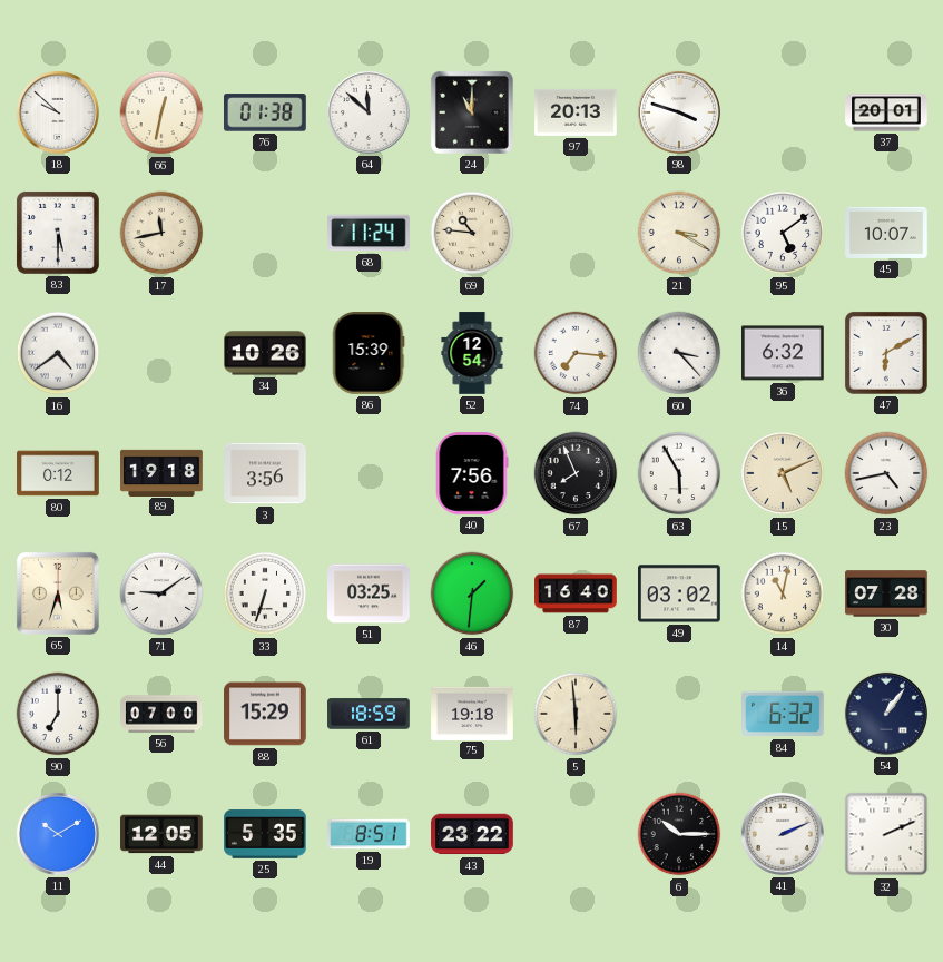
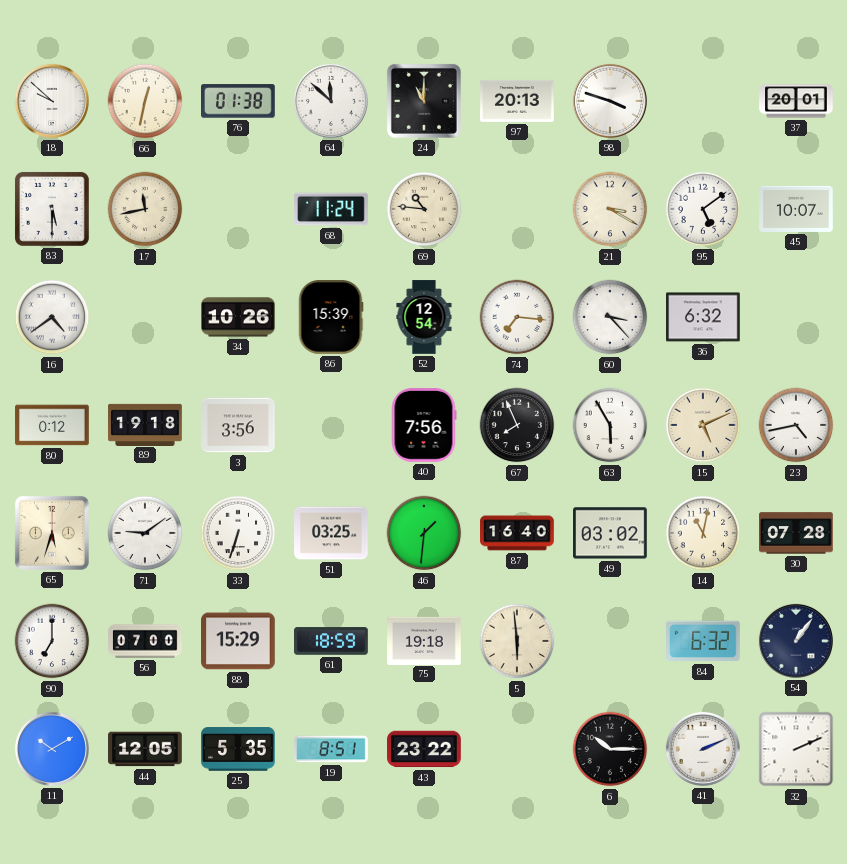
47: 6:10 -> none (886, 353)
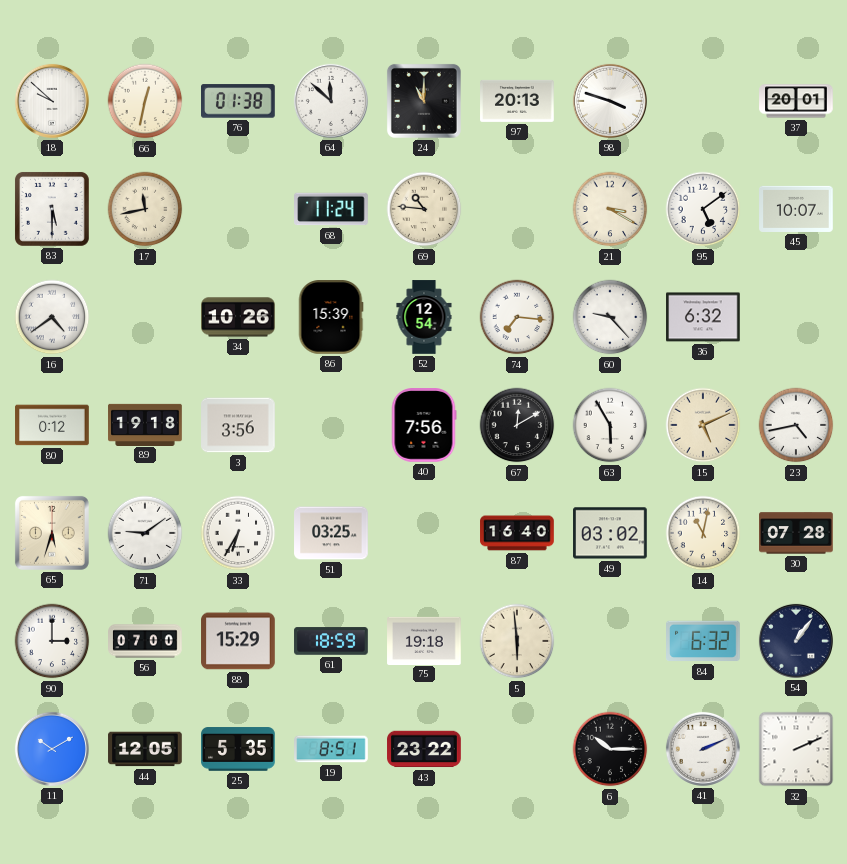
60: 3:23 -> 9:23 (610, 317)
67: 7:56 -> 12:10 (517, 425)
33: 6:33 -> 6:35 (238, 533)
46: 1:31 -> none (424, 533)
90: 7:00 -> 3:00 (52, 641)
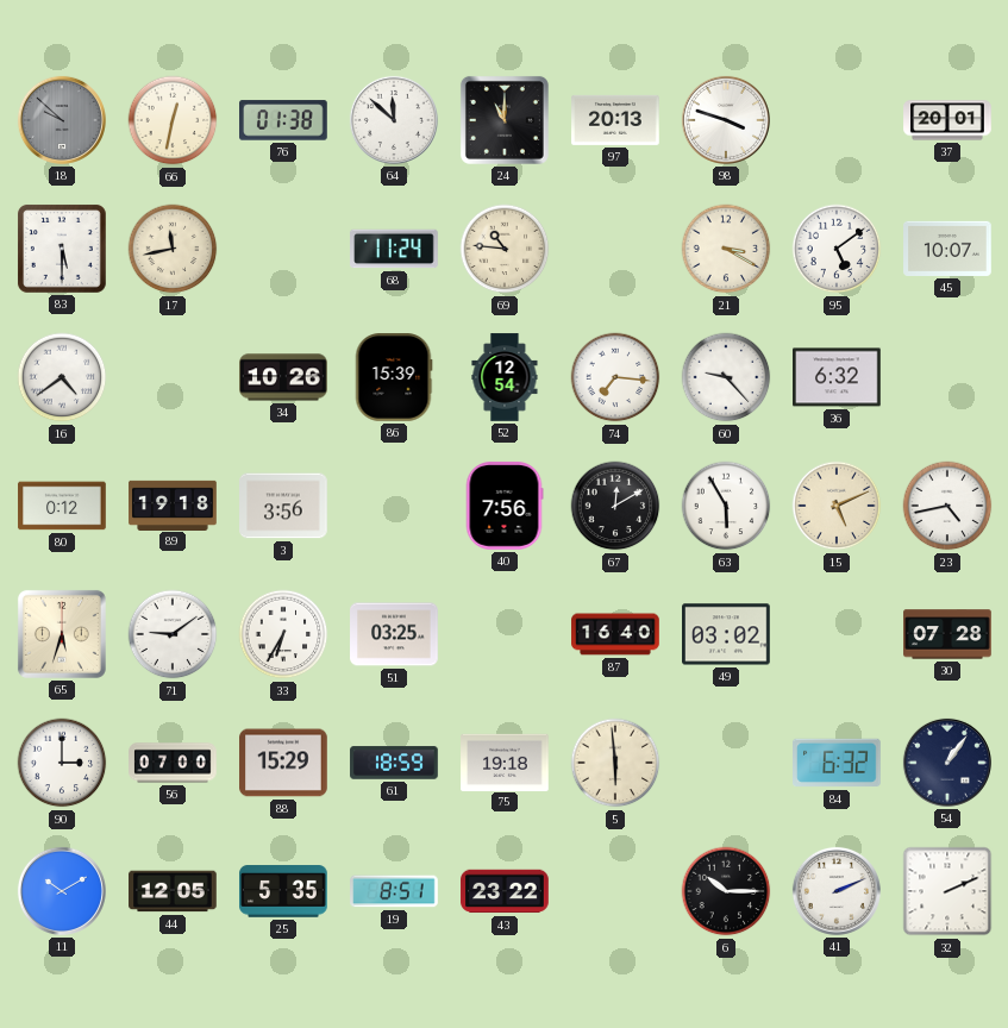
18 dial: white -> grey (62, 120)
14: 11:02 -> none (703, 533)
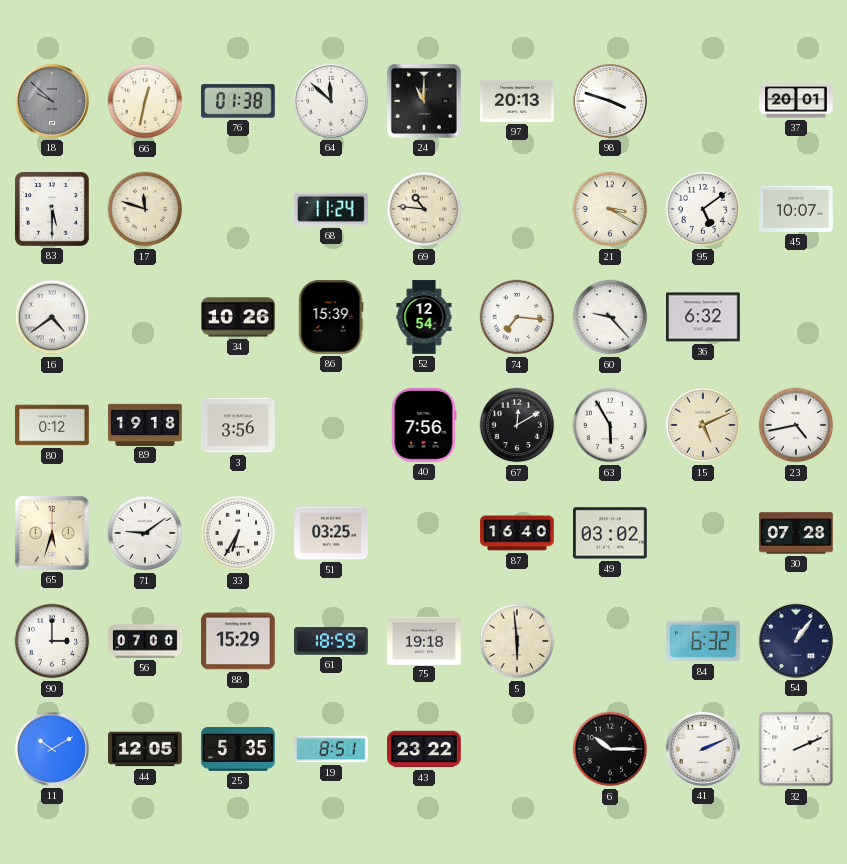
17: 11:43 -> 11:48 (145, 209)
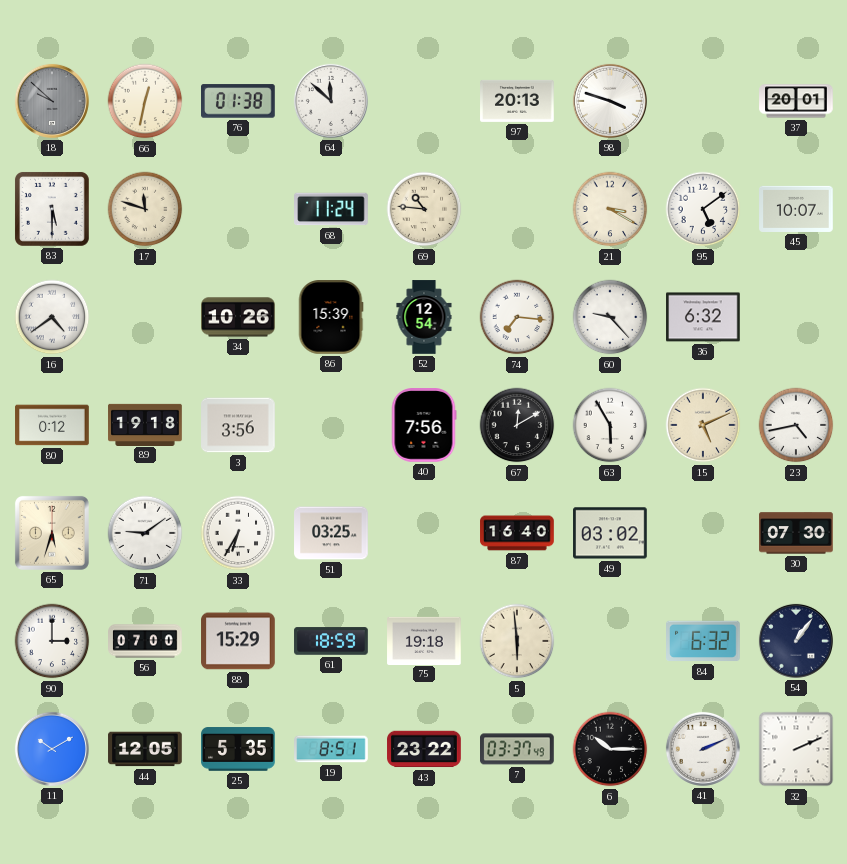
24: 11:00 -> none (424, 101)
30: 07:28 -> 07:30 (796, 533)
7: none -> 03:37 (518, 749)
